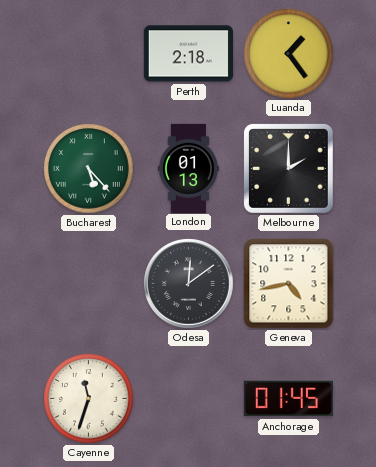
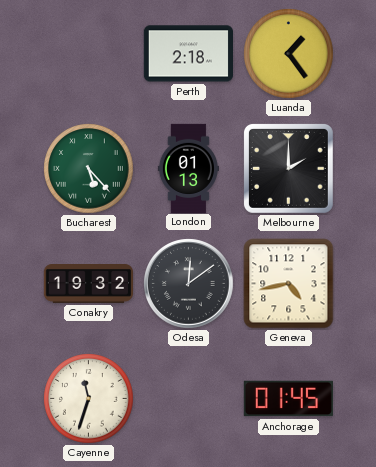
Conakry: none -> 19:32 (89, 284)
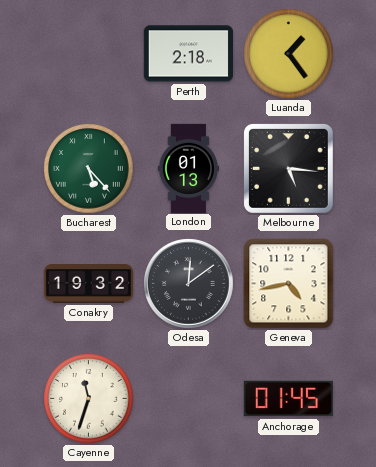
Melbourne: 2:00 -> 5:16 (288, 168)
